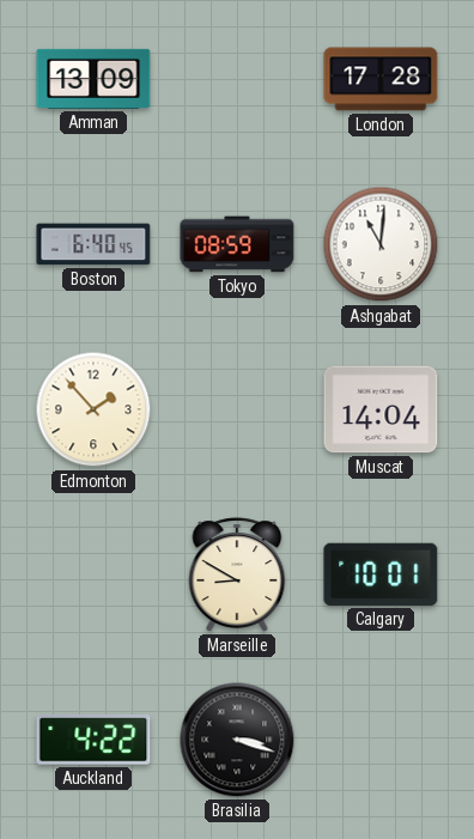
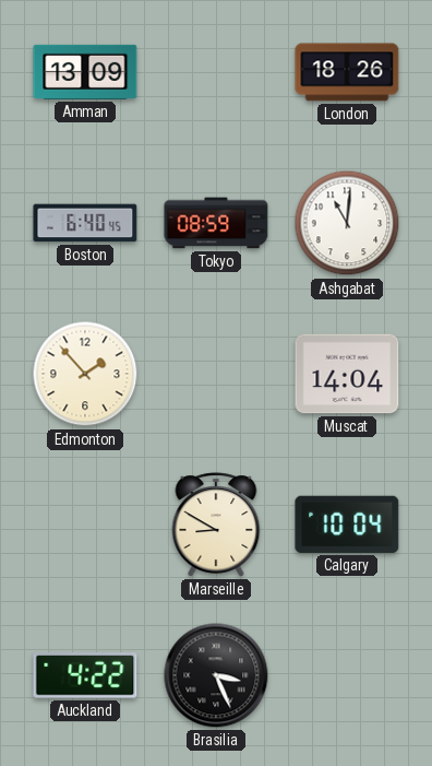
London: 17:28 -> 18:26 (347, 72)
Calgary: 10:01 -> 10:04 (347, 525)
Brasilia: 3:18 -> 3:26 (216, 675)
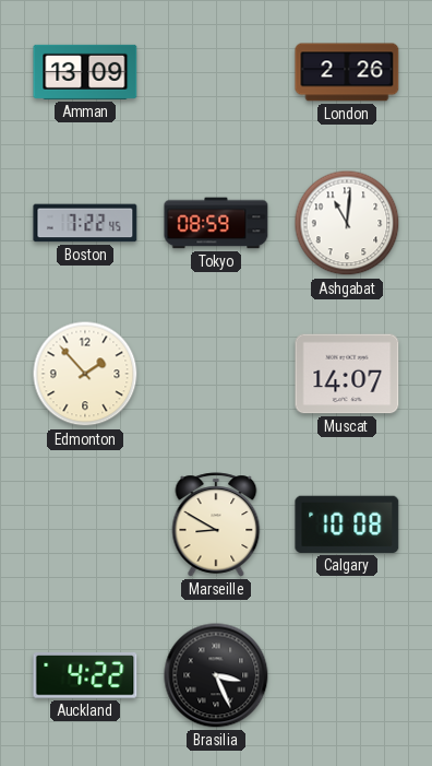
London: 18:26 -> 2:26 (347, 72)
Boston: 6:40 -> 7:22 (85, 223)
Muscat: 14:04 -> 14:07 (347, 374)
Calgary: 10:04 -> 10:08 (347, 525)
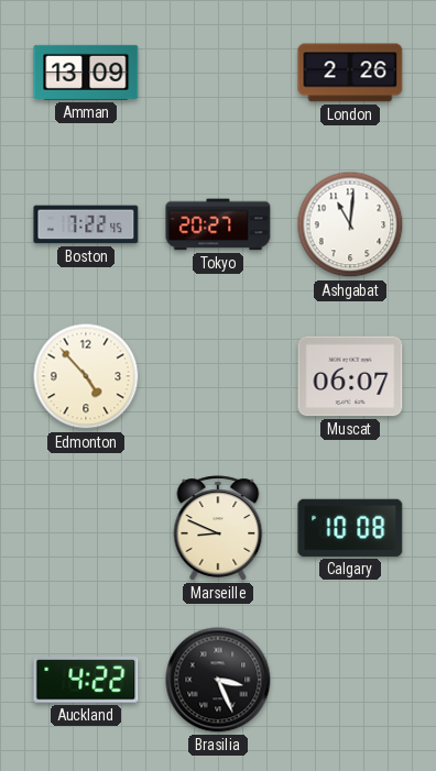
Tokyo: 08:59 -> 20:27 (218, 224)
Edmonton: 1:53 -> 4:53 (86, 376)
Muscat: 14:07 -> 06:07 (350, 376)
Marseille: 8:50 -> 8:49 (218, 528)
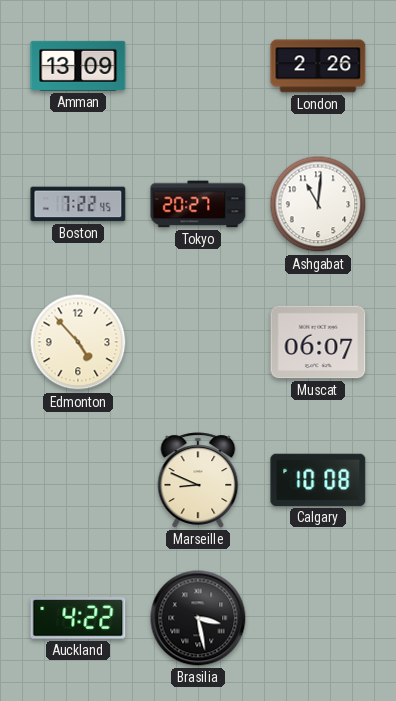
Brasilia: 3:26 -> 3:28 (198, 618)
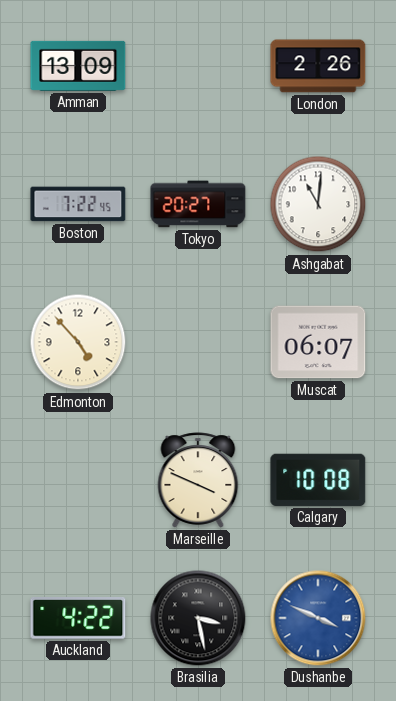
Marseille: 8:49 -> 3:49 (198, 480)
Dushanbe: none -> 3:49 (318, 618)
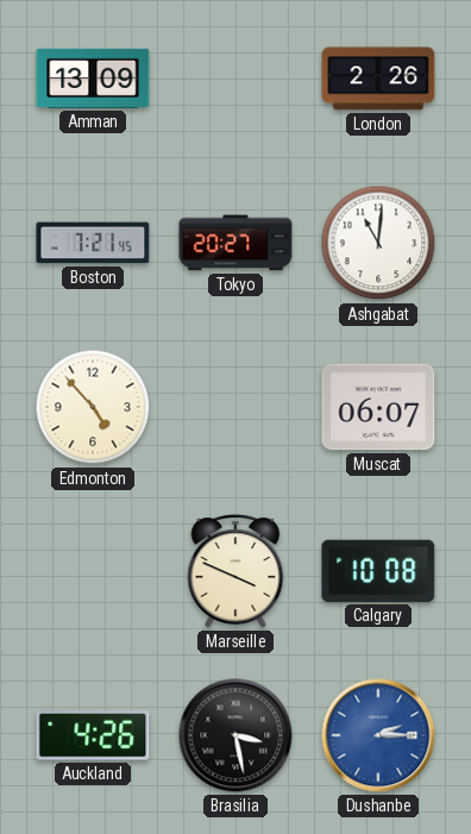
Boston: 7:22 -> 7:21 (93, 243)
Auckland: 4:22 -> 4:26 (93, 735)
Dushanbe: 3:49 -> 2:15 (378, 735)
